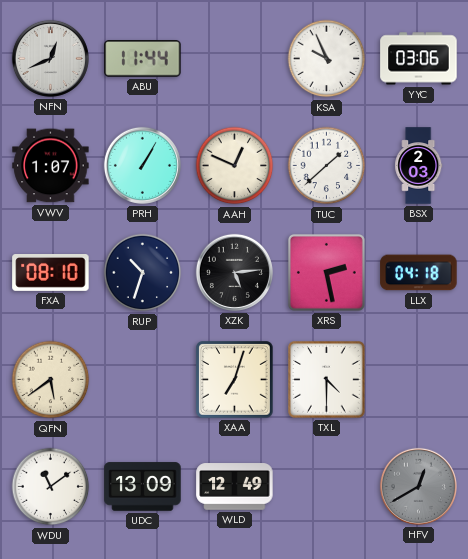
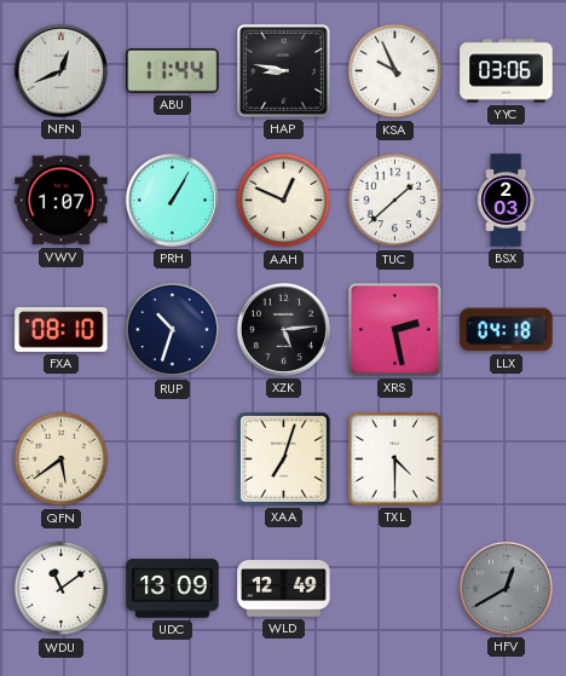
HAP: none -> 8:47 (283, 70)
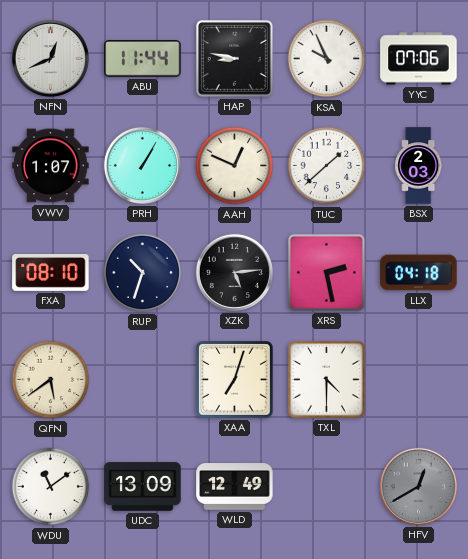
YYC: 03:06 -> 07:06 (419, 59)
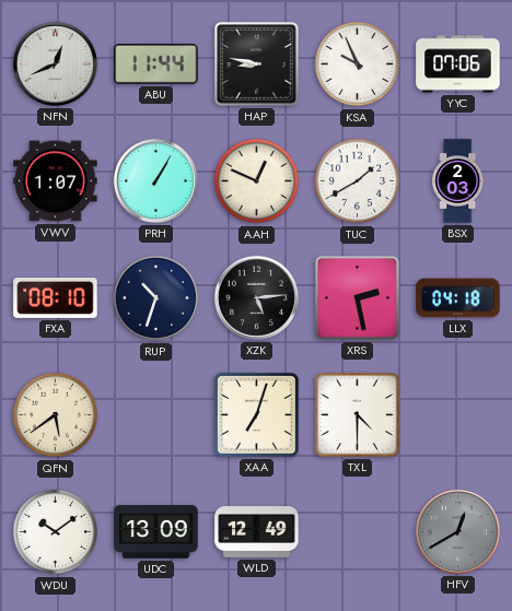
TUC: 1:38 -> 1:40 (358, 181)
WDU: 11:09 -> 10:09 (56, 532)
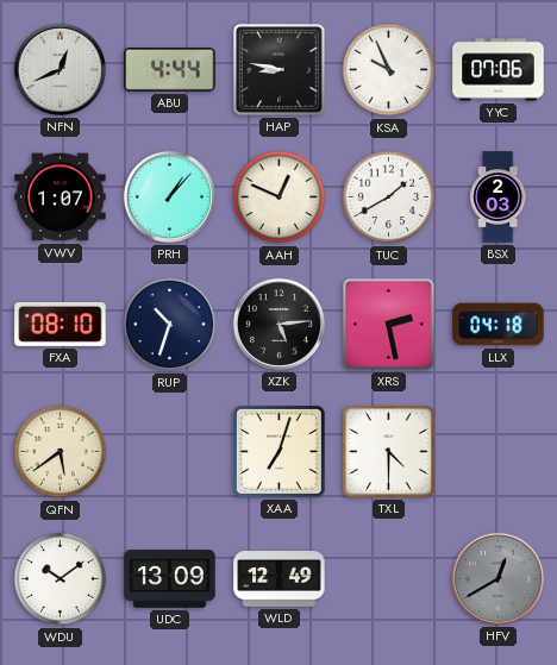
ABU: 11:44 -> 4:44 (170, 70)
PRH: 1:05 -> 1:07 (169, 196)
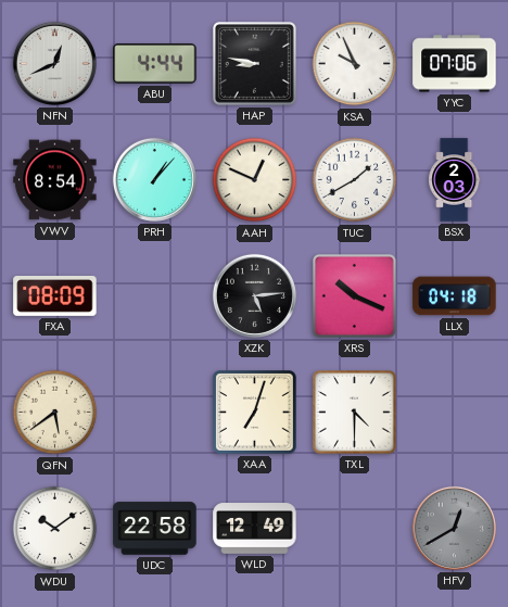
VWV: 1:07 -> 8:54 (55, 180)
FXA: 08:10 -> 08:09 (55, 296)
RUP: 10:33 -> none (170, 325)
XRS: 2:28 -> 10:19 (354, 295)
UDC: 13:09 -> 22:58 (155, 529)
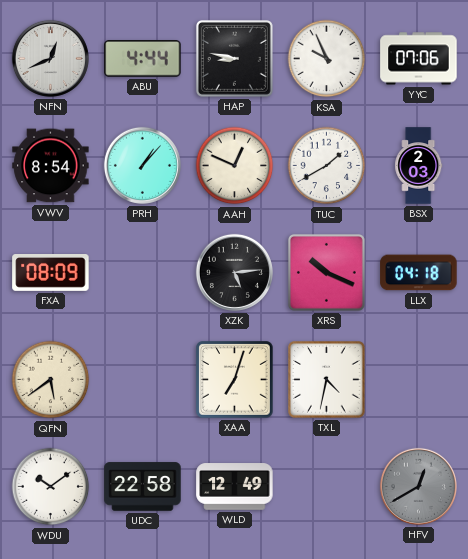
TXL: 4:30 -> 4:32 (327, 380)
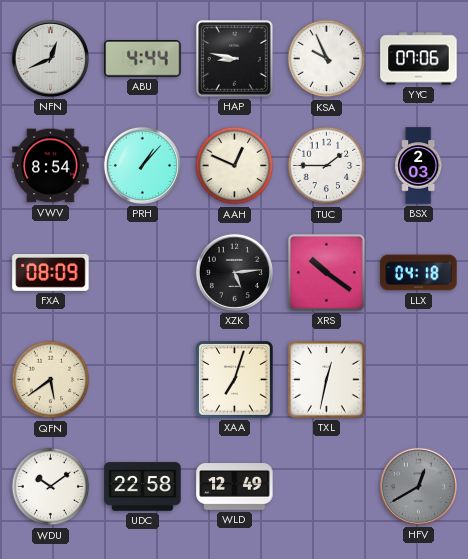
TUC: 1:40 -> 1:45 (327, 166)
XRS: 10:19 -> 10:21 (326, 272)
TXL: 4:32 -> 12:32 (327, 380)
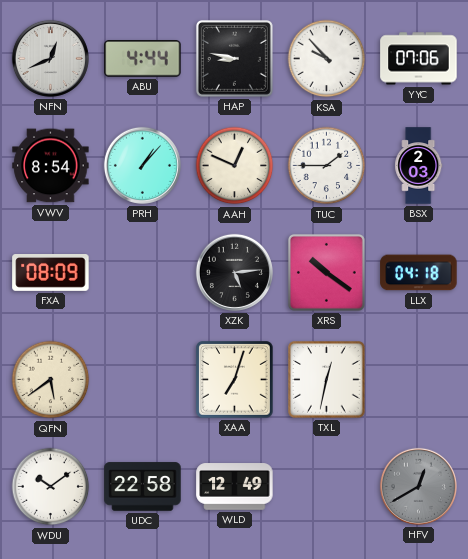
KSA: 9:56 -> 9:53 (327, 59)
